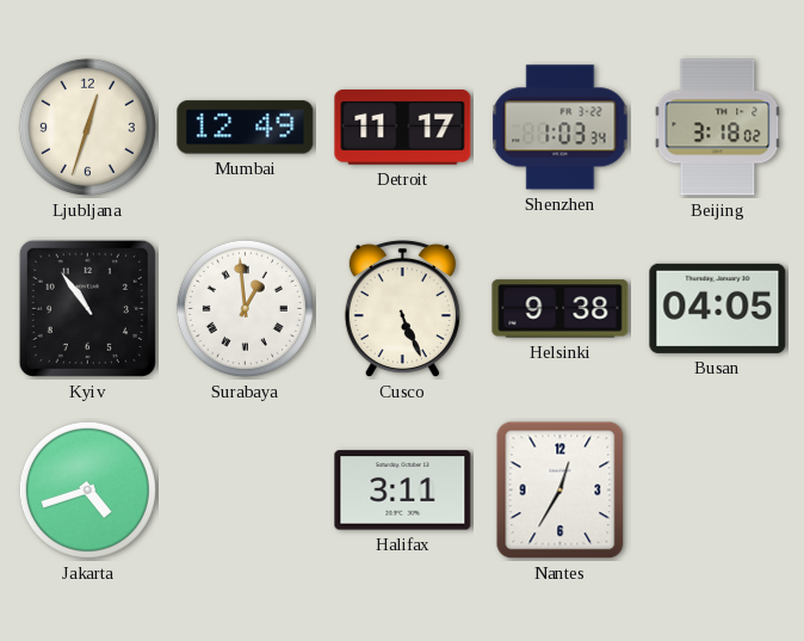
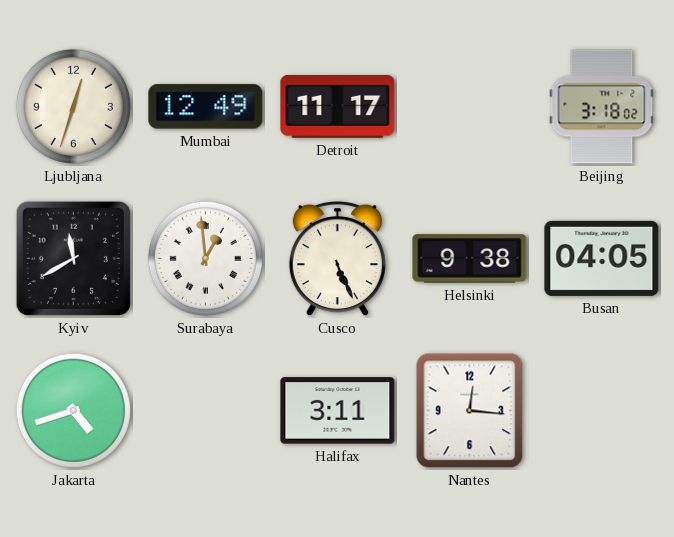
Shenzhen: 1:03 -> none (561, 128)
Kyiv: 10:54 -> 11:40 (73, 258)
Nantes: 12:35 -> 12:16 (470, 411)
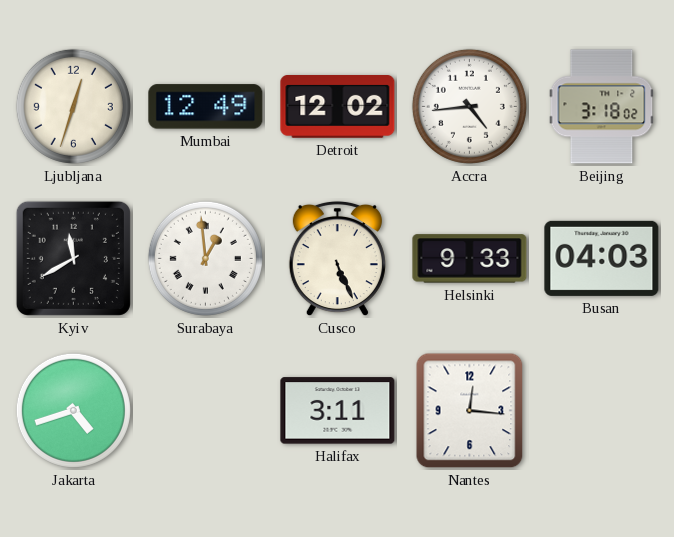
Detroit: 11:17 -> 12:02 (338, 107)
Accra: none -> 4:44 (469, 106)
Helsinki: 9:38 -> 9:33 (470, 259)
Busan: 04:05 -> 04:03 (602, 258)
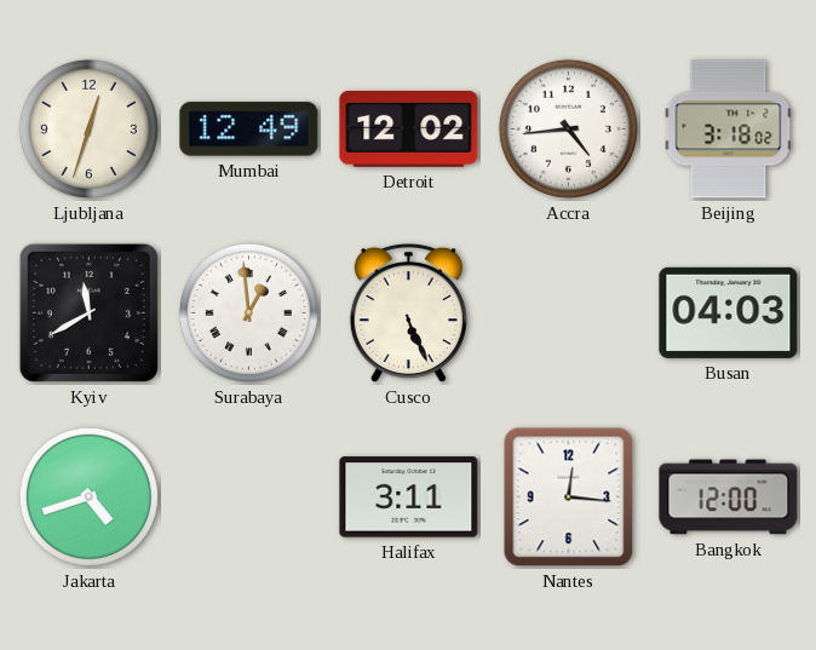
Helsinki: 9:33 -> none (470, 259)
Bangkok: none -> 12:00 (729, 497)
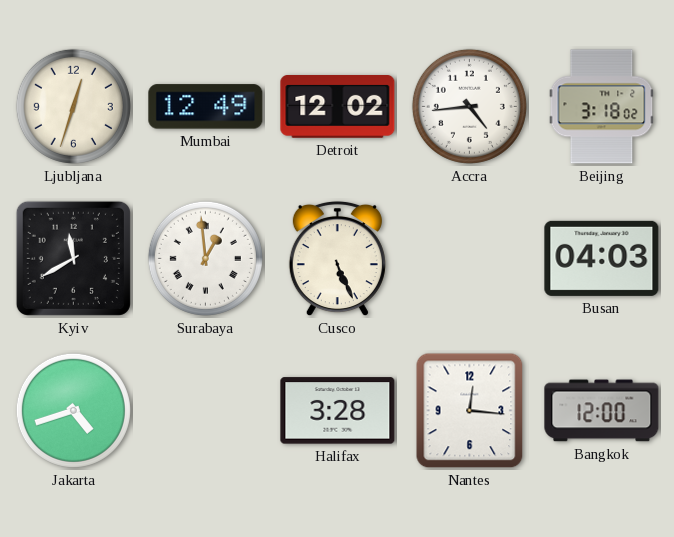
Halifax: 3:11 -> 3:28 (338, 411)
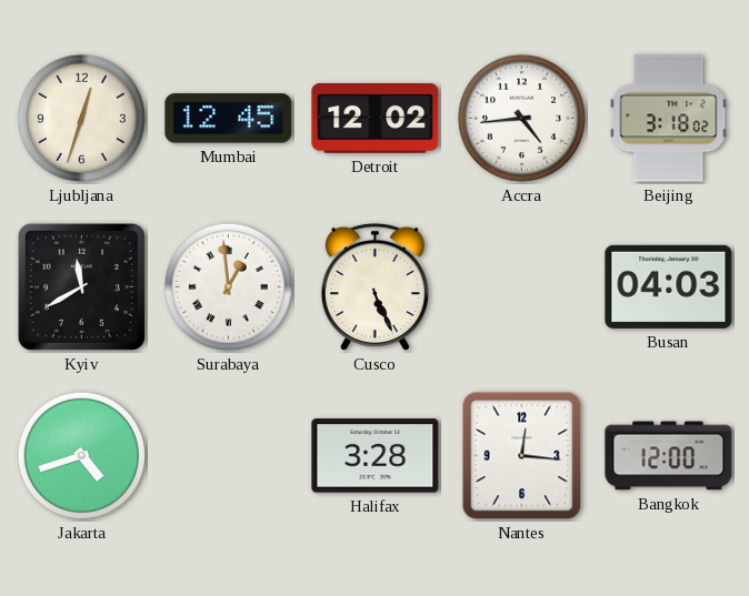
Mumbai: 12:49 -> 12:45 (229, 119)
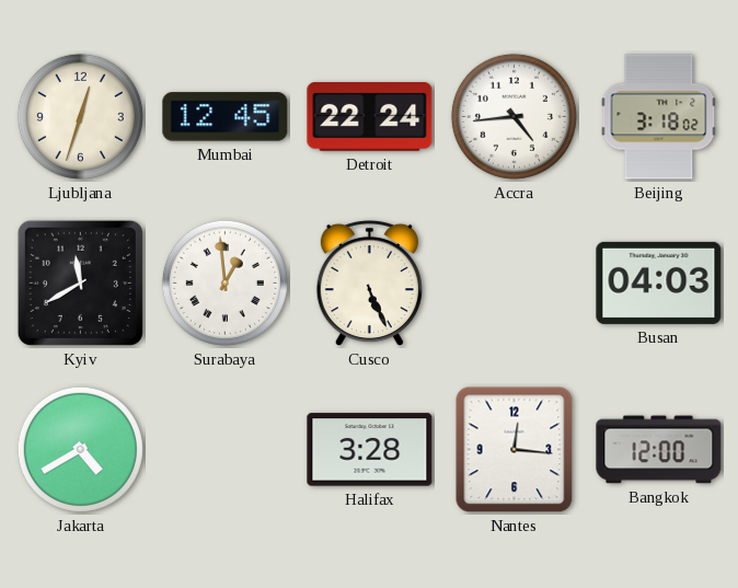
Detroit: 12:02 -> 22:24 (370, 117)
Jakarta: 4:42 -> 4:40 (80, 449)
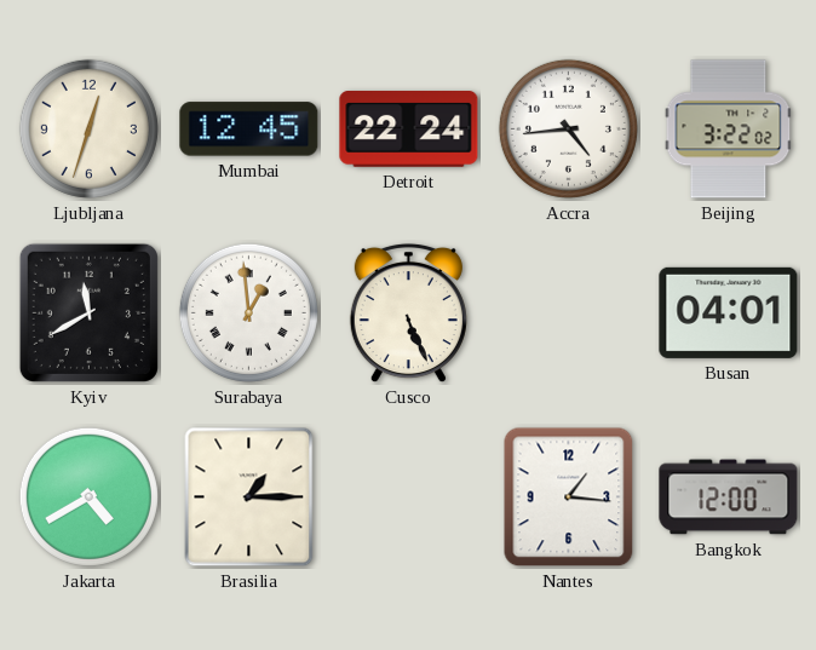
Beijing: 3:18 -> 3:22 (729, 130)
Busan: 04:03 -> 04:01 (729, 312)
Brasilia: none -> 1:15 (249, 497)
Halifax: 3:28 -> none (370, 450)
Nantes: 12:16 -> 1:16 (569, 497)
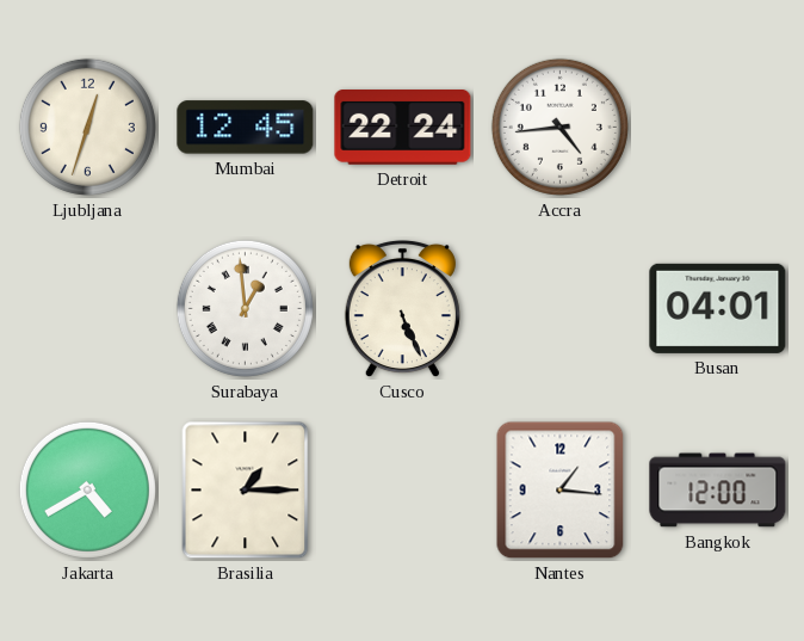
Beijing: 3:22 -> none (729, 130)
Kyiv: 11:40 -> none (88, 312)
